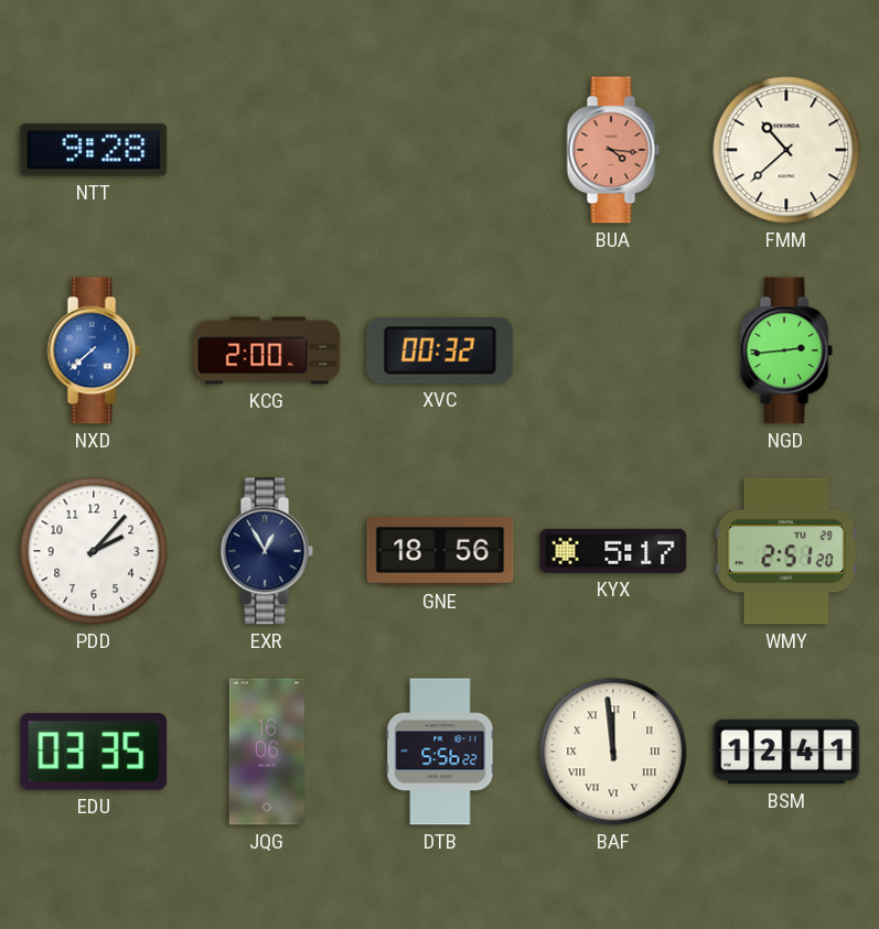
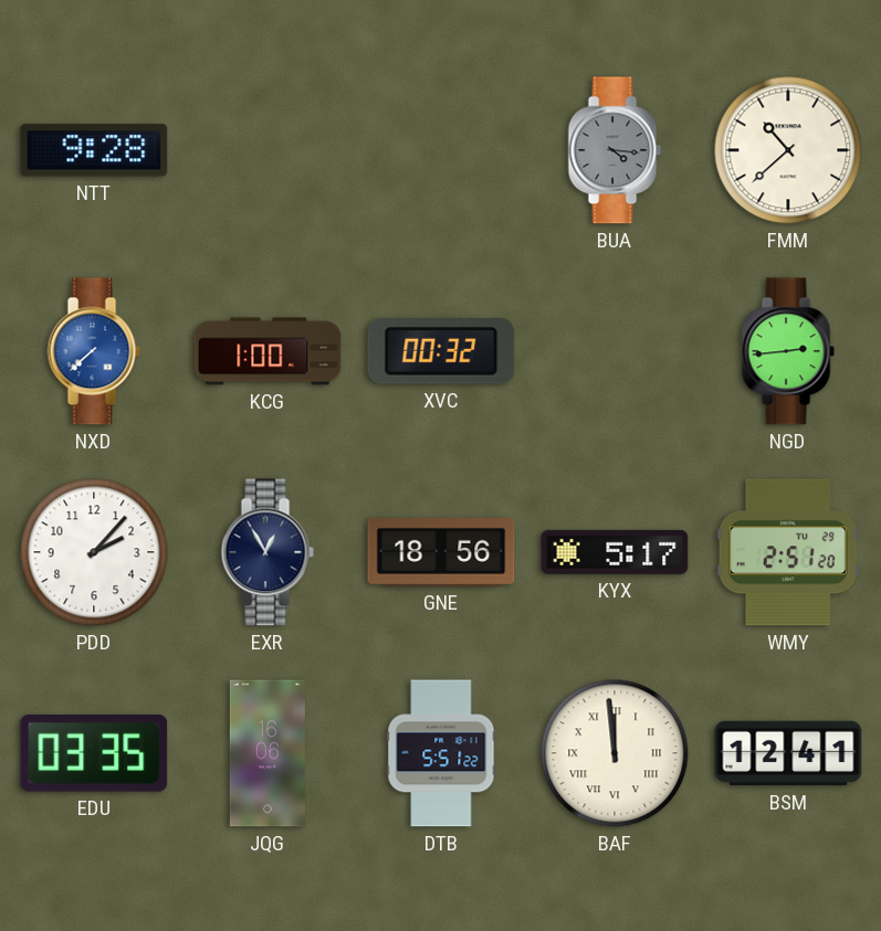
BUA dial: salmon -> grey (615, 150)
KCG: 2:00 -> 1:00 (268, 351)
DTB: 5:56 -> 5:51 (441, 753)
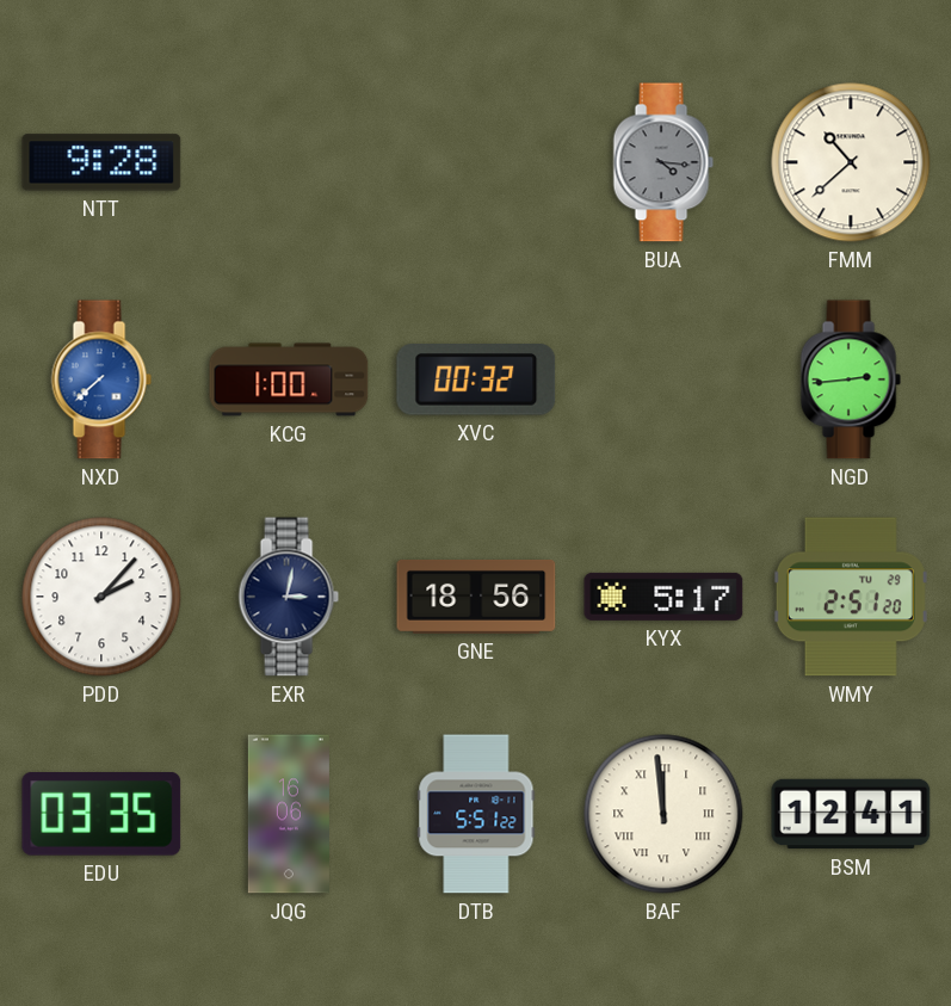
EXR: 12:55 -> 3:02 (289, 597)
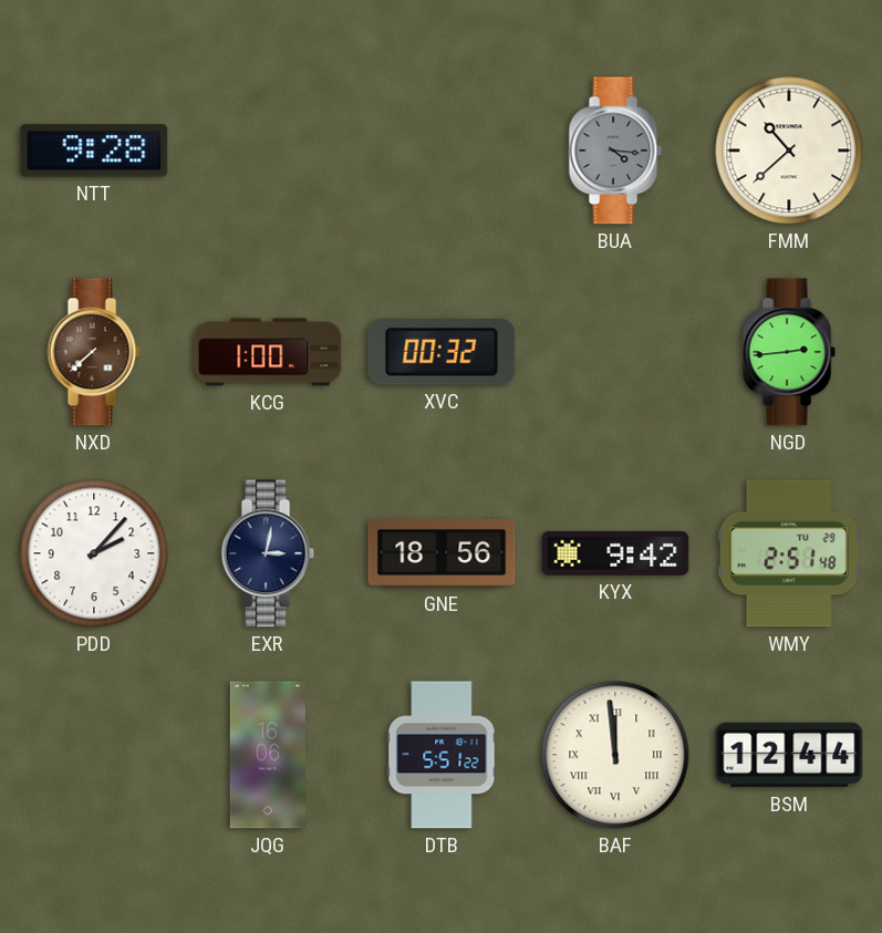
NXD dial: blue -> brown (94, 352)
KYX: 5:17 -> 9:42 (615, 553)
WMY: 2:51:20 -> 2:51:48 (789, 553)
EDU: 03:35 -> none (101, 815)
BSM: 12:41 -> 12:44 (789, 755)
